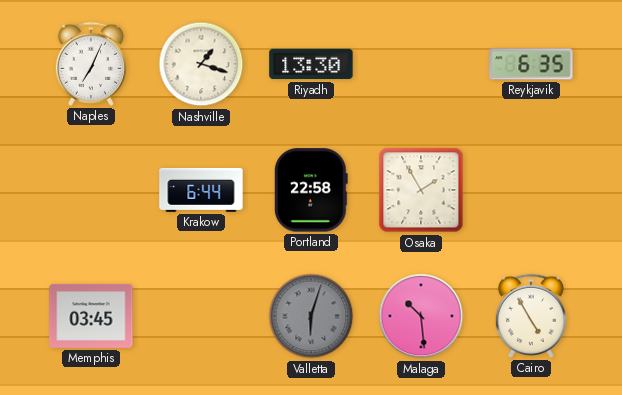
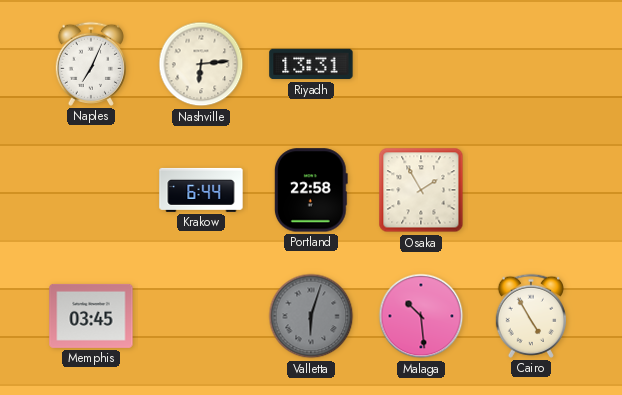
Nashville: 1:18 -> 6:14 (201, 64)
Riyadh: 13:30 -> 13:31 (311, 64)
Reykjavik: 6:35 -> none (531, 64)
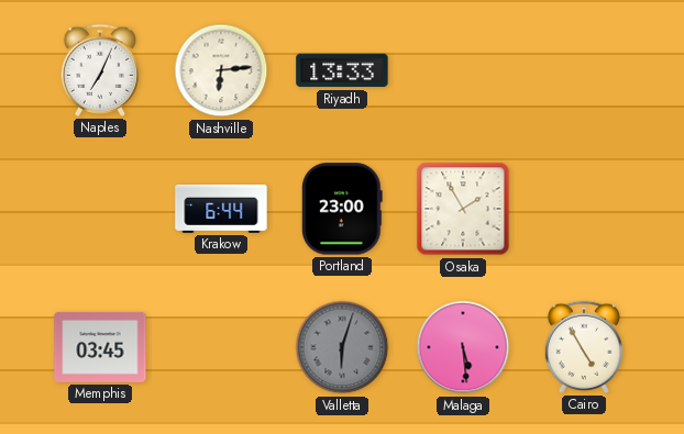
Riyadh: 13:31 -> 13:33 (342, 70)
Portland: 22:58 -> 23:00 (342, 209)
Malaga: 10:29 -> 5:29 (463, 347)
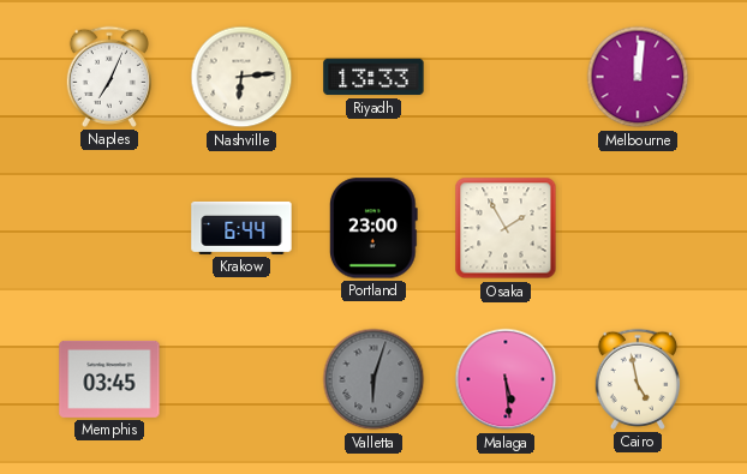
Melbourne: none -> 12:01 (638, 77)
Cairo: 4:55 -> 4:58 (637, 379)
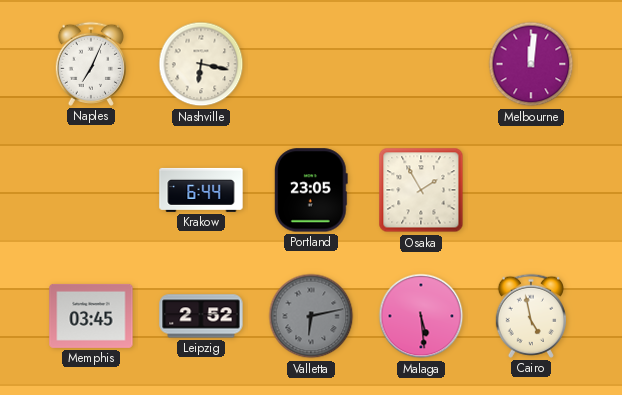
Nashville: 6:14 -> 6:17 (201, 64)
Riyadh: 13:33 -> none (374, 77)
Portland: 23:00 -> 23:05 (311, 190)
Leipzig: none -> 2:52 (201, 316)
Valletta: 6:03 -> 6:13 (311, 316)
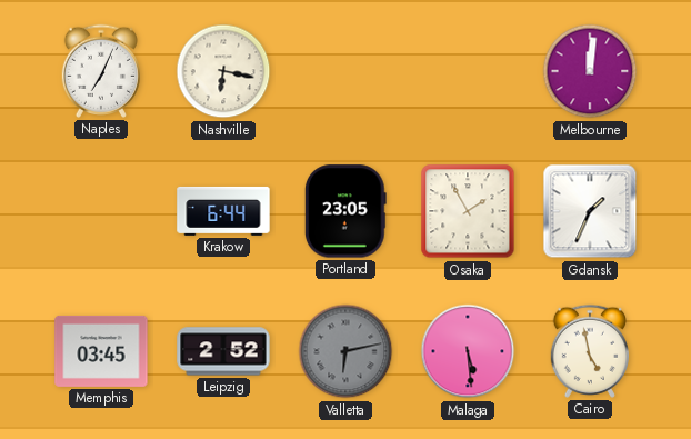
Gdansk: none -> 1:34 (590, 211)
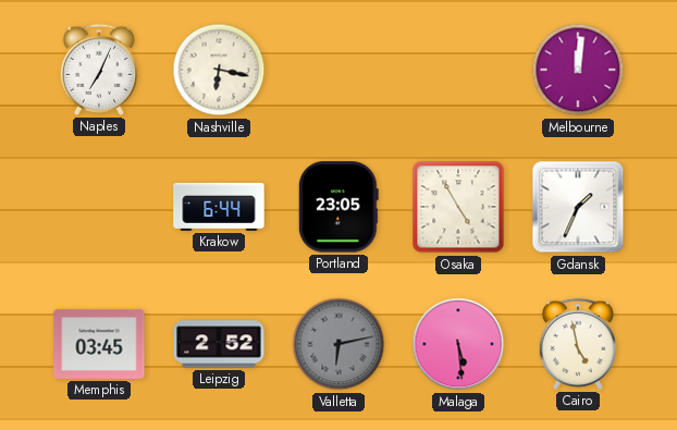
Osaka: 1:55 -> 4:55 (458, 207)
